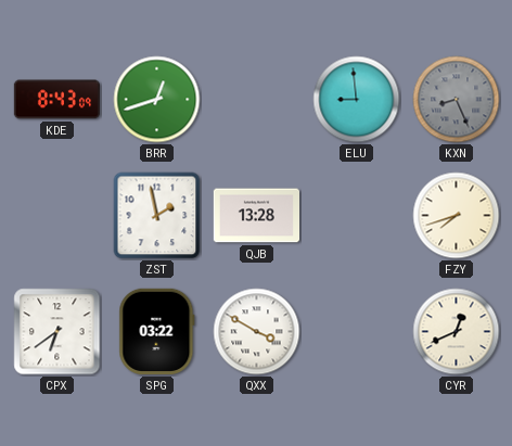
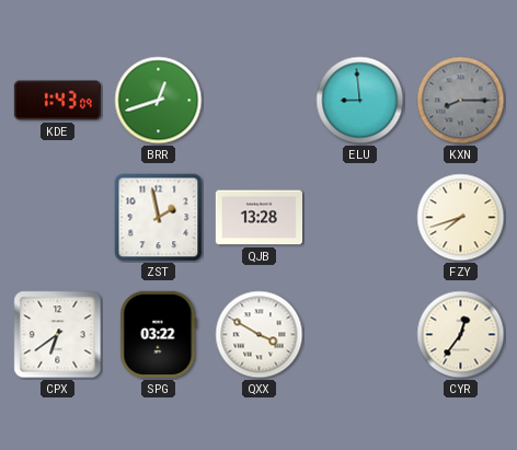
KDE: 8:43 -> 1:43 (57, 101)
KXN: 8:26 -> 8:15 (461, 101)
CYR: 12:41 -> 12:36 (461, 335)
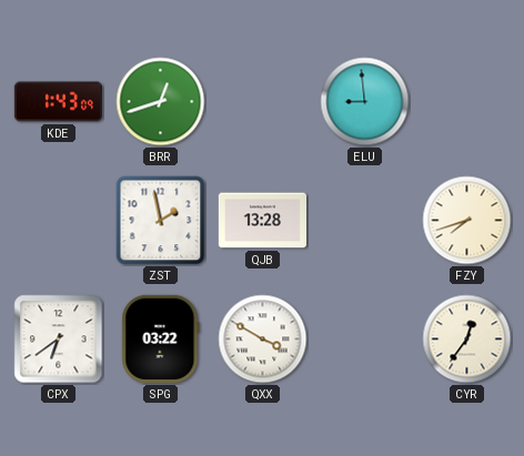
KXN: 8:15 -> none (461, 101)
